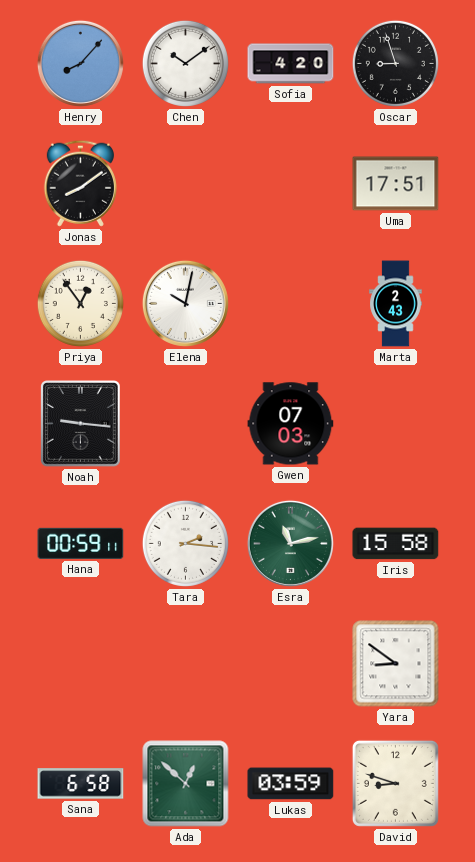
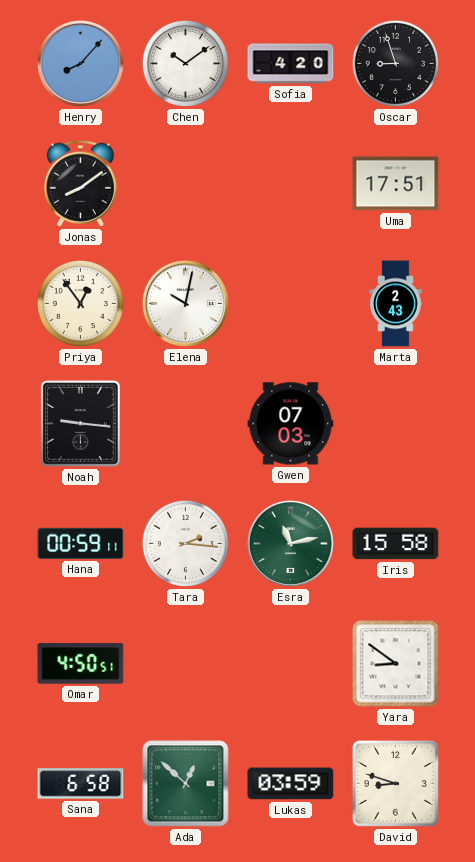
Omar: none -> 4:50 (81, 664)
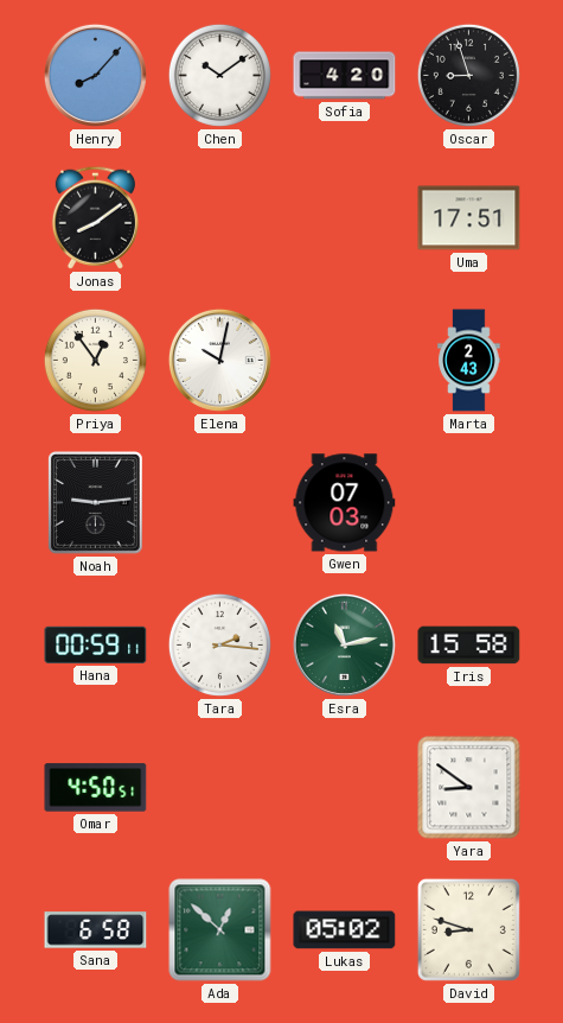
Noah: 9:16 -> 9:14 (96, 503)
Lukas: 03:59 -> 05:02 (345, 930)
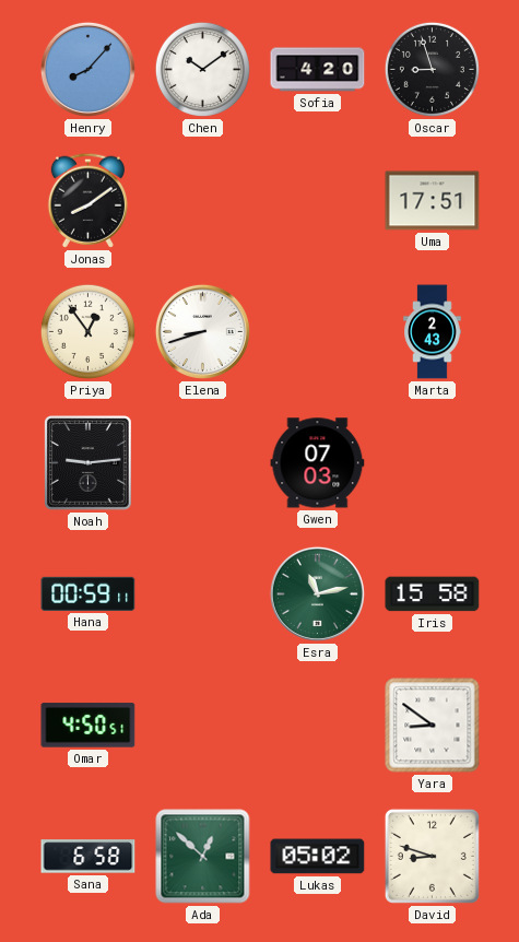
Elena: 10:02 -> 8:42 (202, 331)
Tara: 2:16 -> none (219, 644)
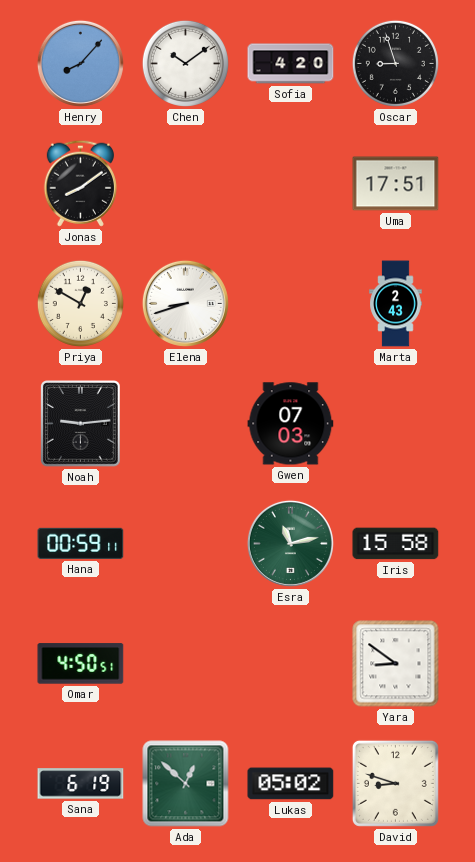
Priya: 12:54 -> 12:50 (80, 303)
Sana: 6:58 -> 6:19 (81, 784)
